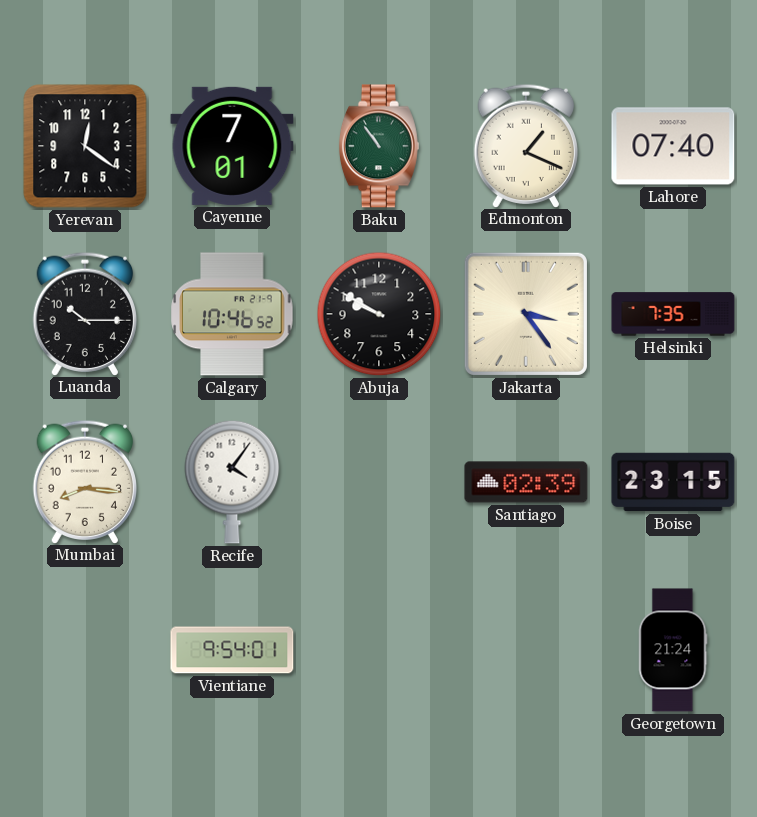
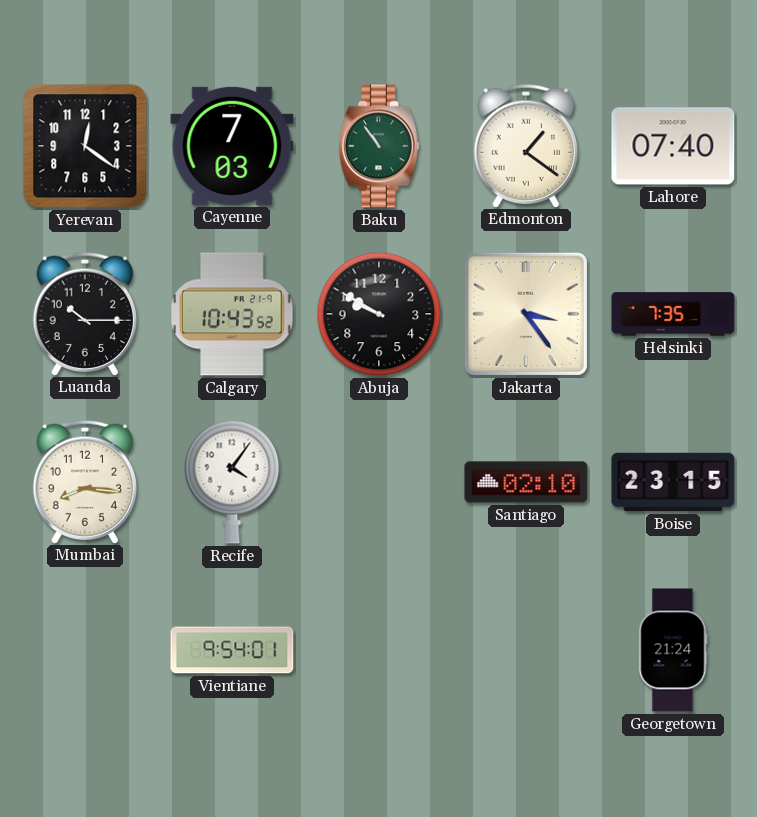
Cayenne: 7:01 -> 7:03 (232, 146)
Edmonton: 1:19 -> 1:21 (525, 145)
Calgary: 10:46 -> 10:43 (232, 314)
Santiago: 02:39 -> 02:10 (526, 482)
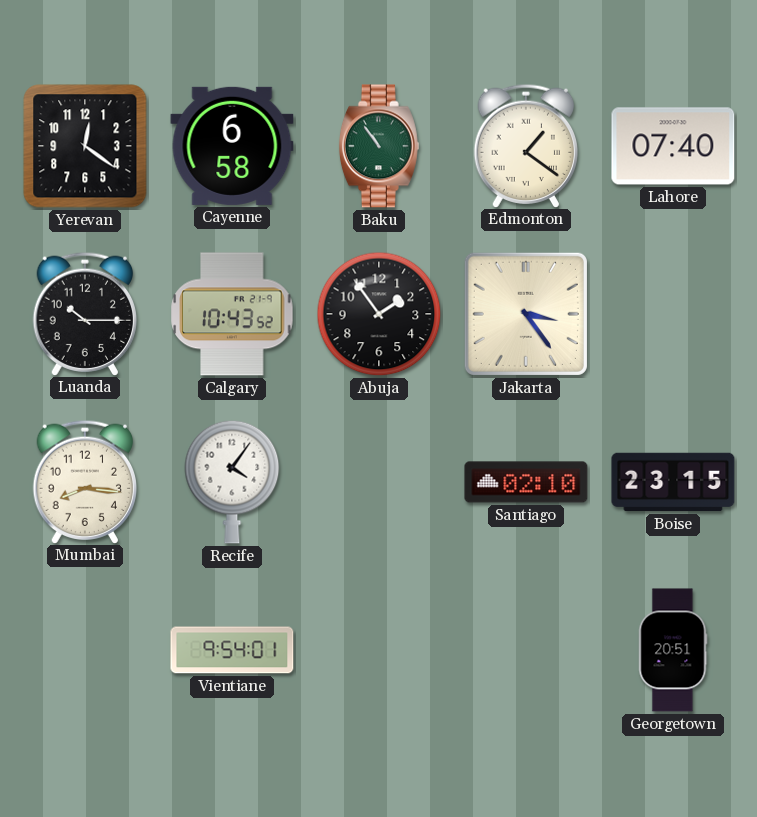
Cayenne: 7:03 -> 6:58 (232, 146)
Abuja: 9:50 -> 1:54 (379, 314)
Helsinki: 7:35 -> none (673, 314)
Georgetown: 21:24 -> 20:51 (673, 650)
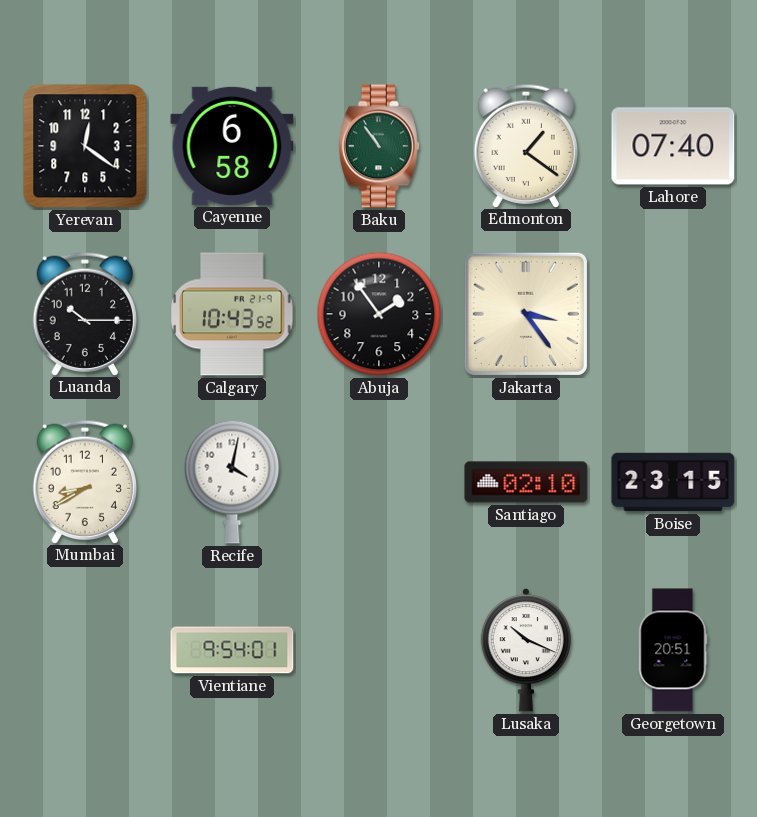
Mumbai: 8:16 -> 8:40 (84, 481)
Recife: 4:06 -> 4:02 (232, 482)
Lusaka: none -> 10:19 (525, 651)
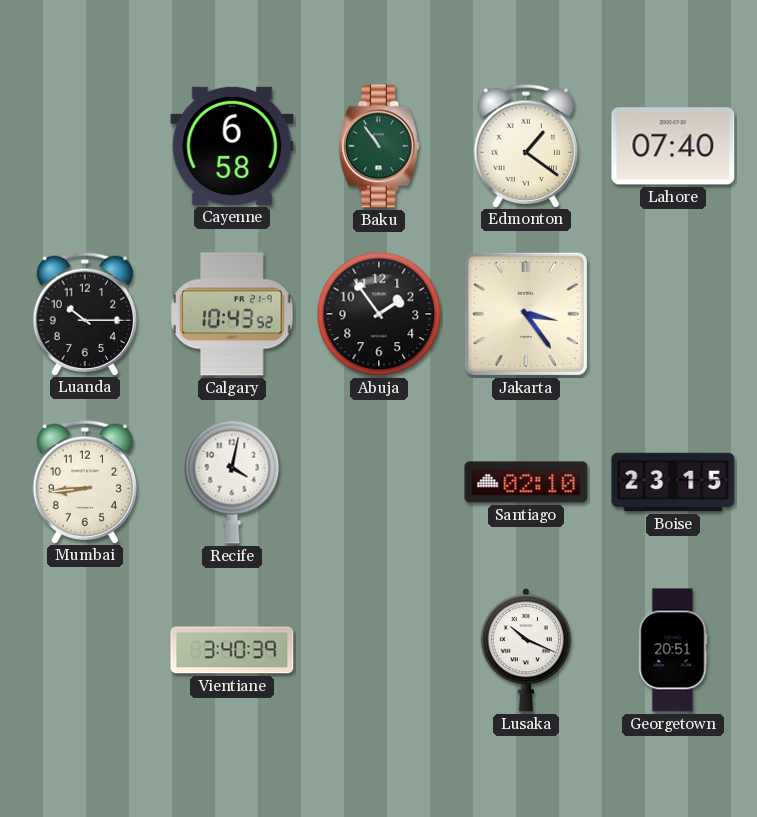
Yerevan: 12:21 -> none (85, 146)
Mumbai: 8:40 -> 8:44 (84, 481)
Vientiane: 9:54 -> 3:40 (232, 650)
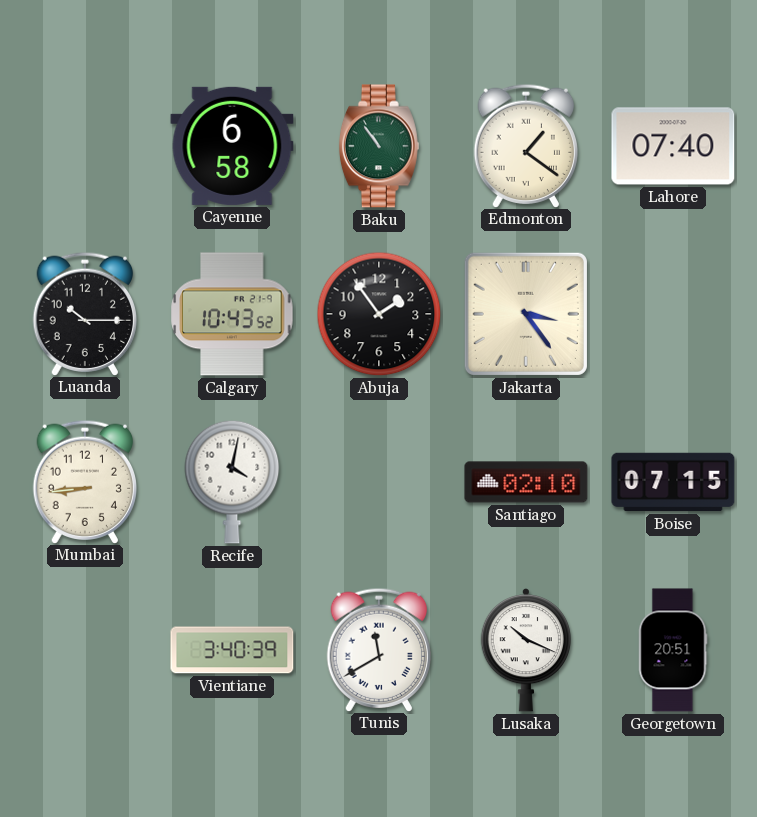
Boise: 23:15 -> 07:15 (673, 482)
Tunis: none -> 11:40 (378, 649)
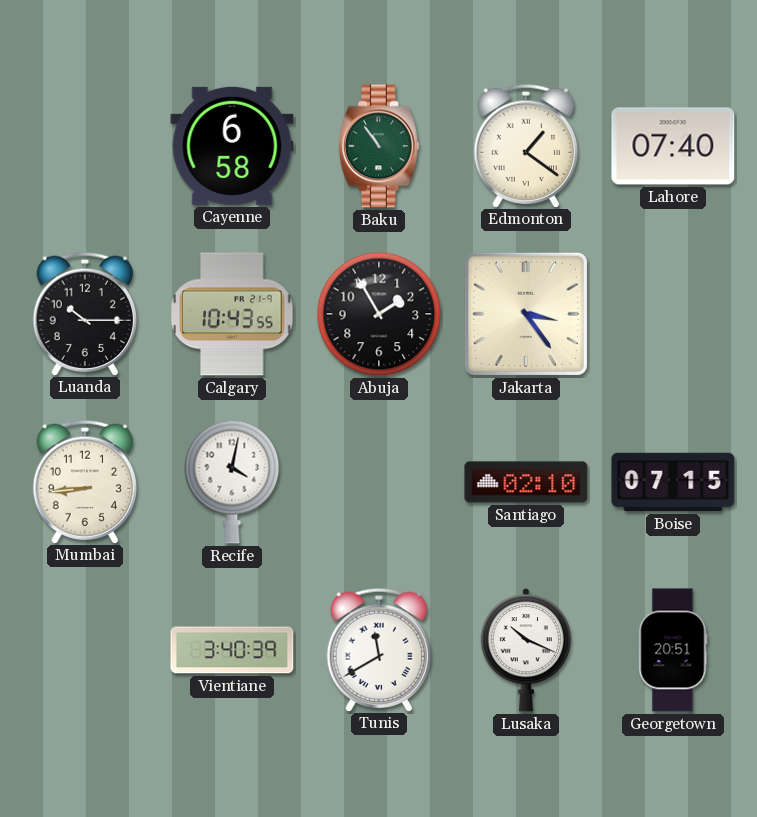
Calgary: 10:43:52 -> 10:43:55 (232, 314)
Abuja: 1:54 -> 1:55 (379, 314)
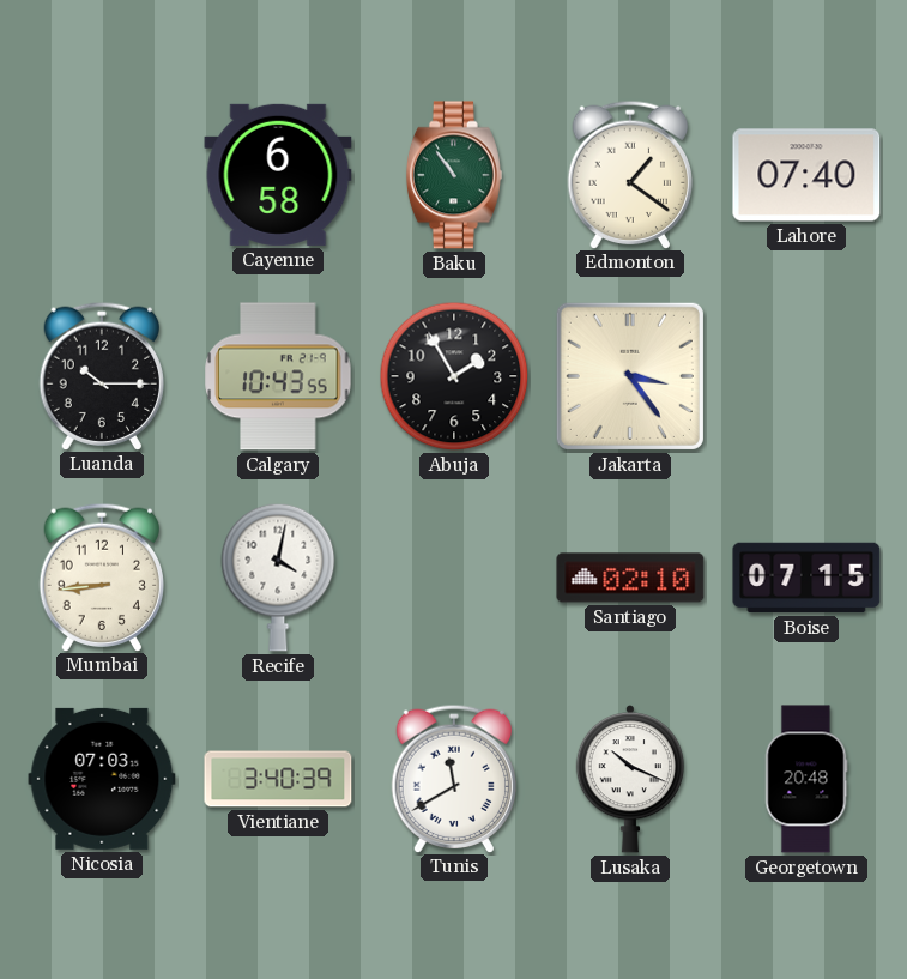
Nicosia: none -> 07:03 (102, 779)
Georgetown: 20:51 -> 20:48 (806, 779)
